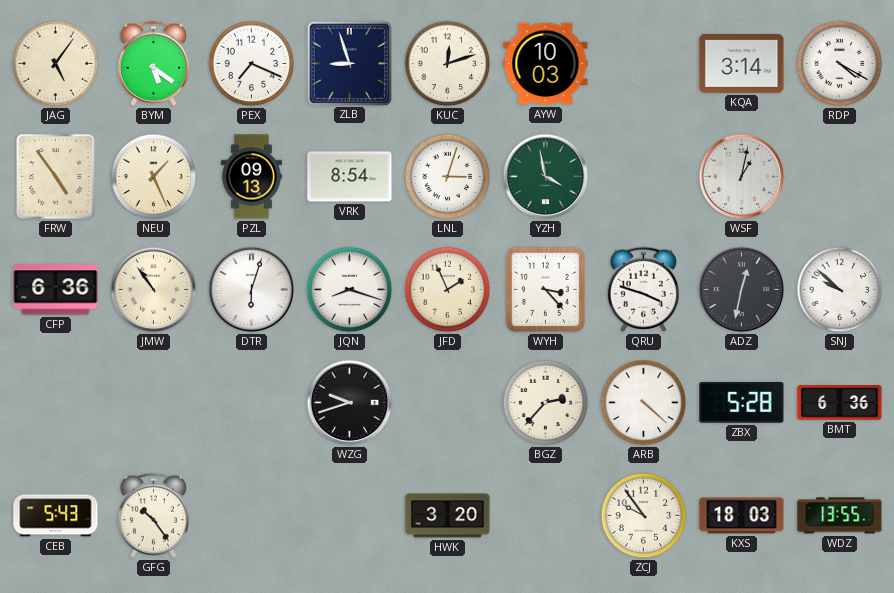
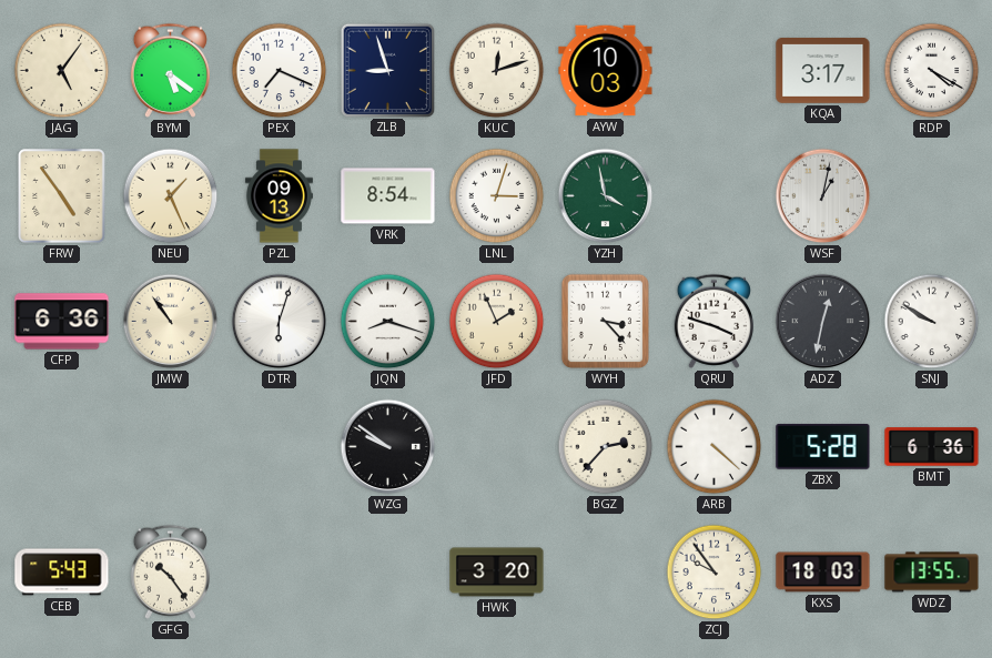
KQA: 3:14 -> 3:17 (823, 70)
SNJ: 9:52 -> 9:50 (932, 322)
WZG: 9:42 -> 9:51 (388, 447)
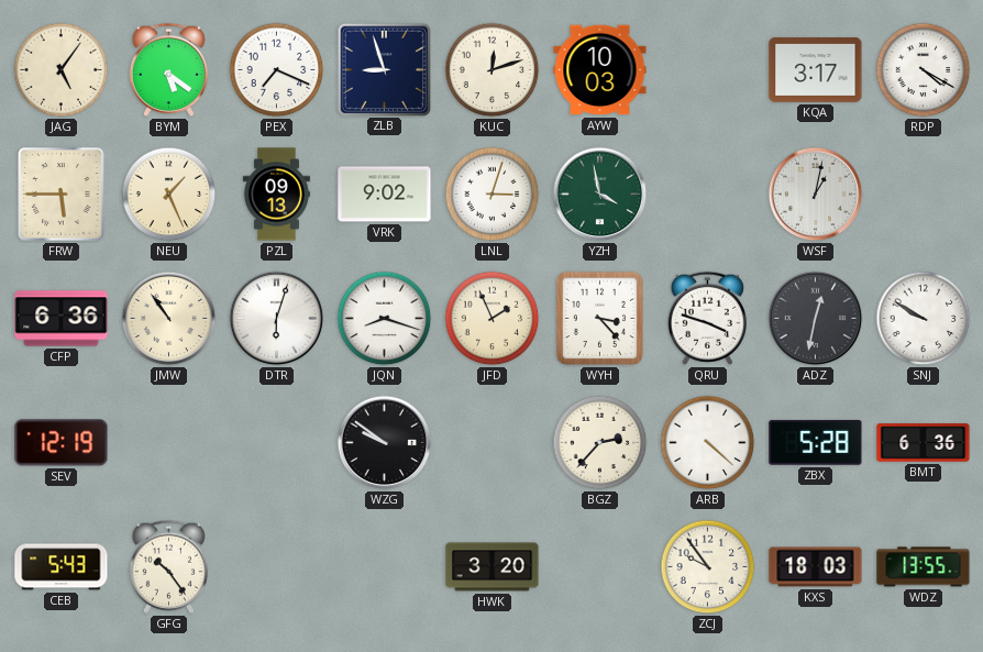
FRW: 4:54 -> 5:45 (62, 195)
VRK: 8:54 -> 9:02 (385, 195)
SEV: none -> 12:19 (62, 443)
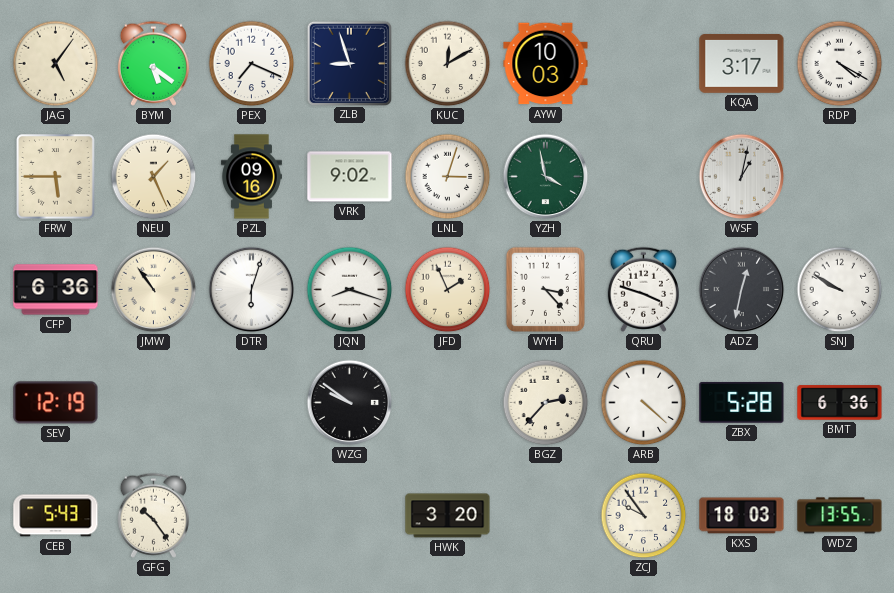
KUC: 12:12 -> 12:10 (448, 64)
PZL: 09:13 -> 09:16 (251, 177)
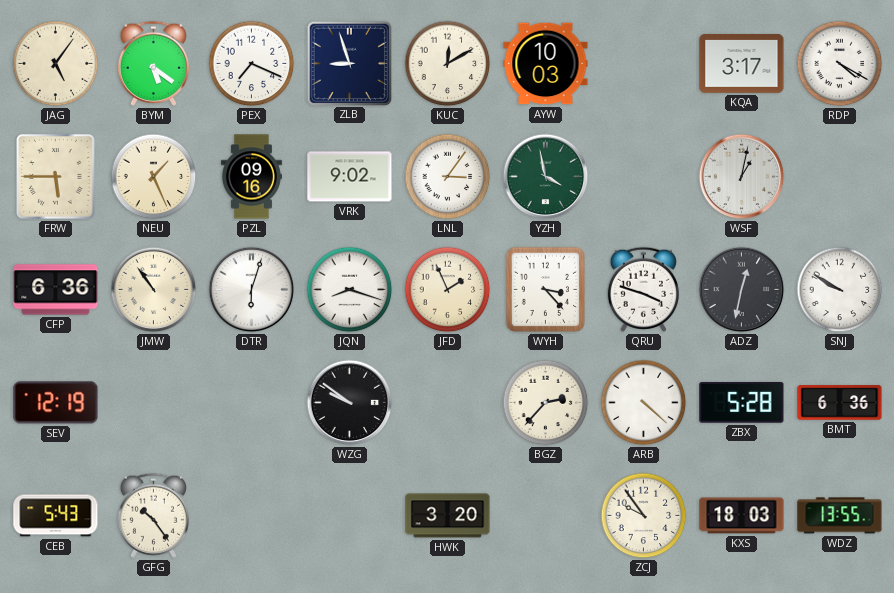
LNL: 3:03 -> 3:06 (448, 177)
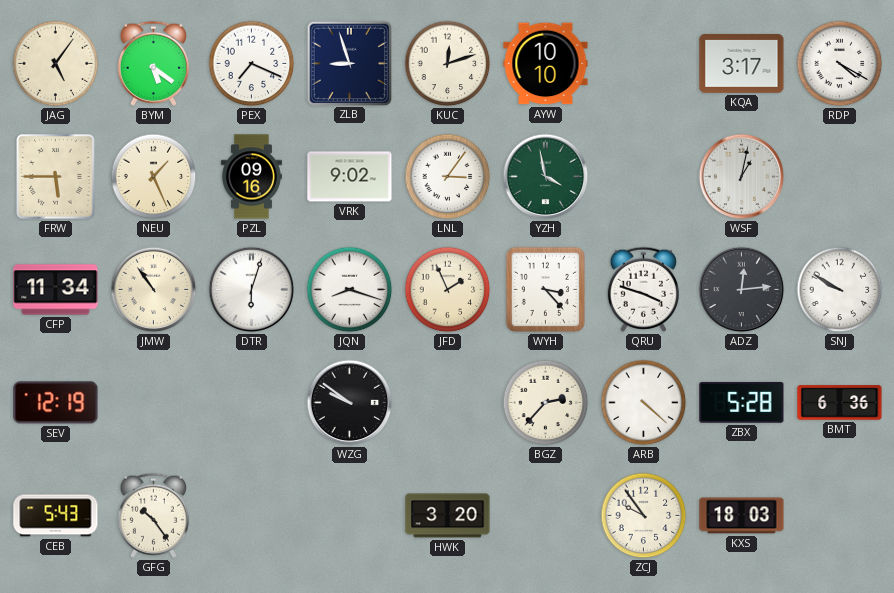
KUC: 12:10 -> 12:12 (448, 64)
AYW: 10:03 -> 10:10 (546, 64)
CFP: 6:36 -> 11:34 (56, 290)
ADZ: 12:32 -> 12:14 (742, 290)
WDZ: 13:55 -> none (840, 516)
